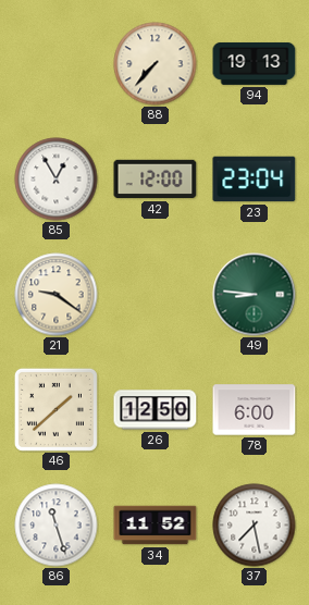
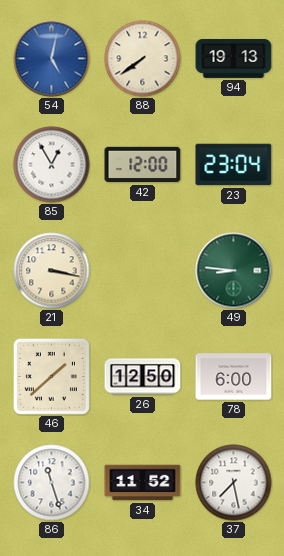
54: none -> 5:02 (52, 59)
88: 7:37 -> 7:39 (143, 59)
21: 9:21 -> 3:17 (52, 271)
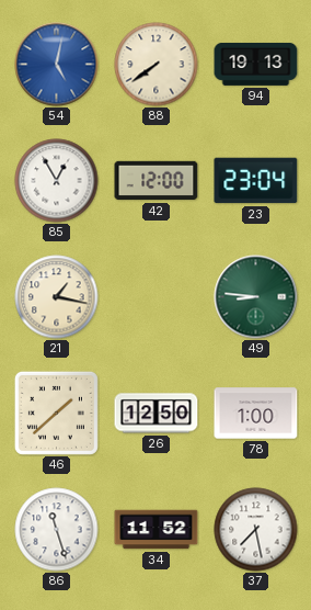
21: 3:17 -> 1:17 (57, 297)
78: 6:00 -> 1:00 (256, 414)
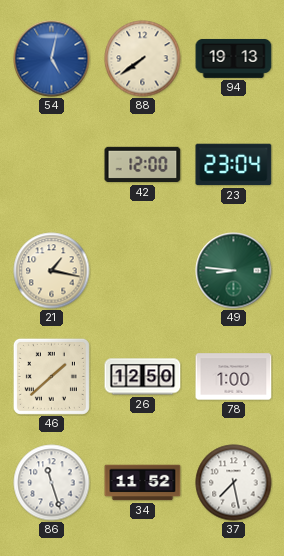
85: 12:55 -> none (57, 181)
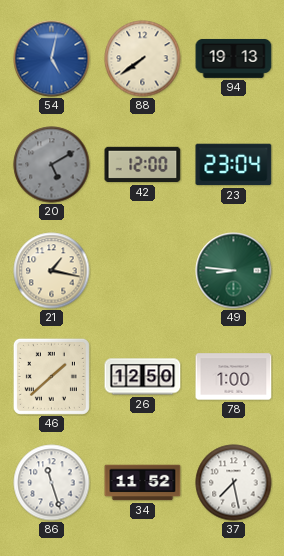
20: none -> 5:10 (52, 165)
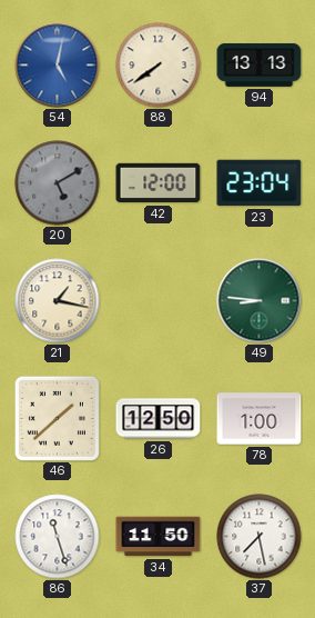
94: 19:13 -> 13:13 (260, 64)
34: 11:52 -> 11:50 (159, 537)
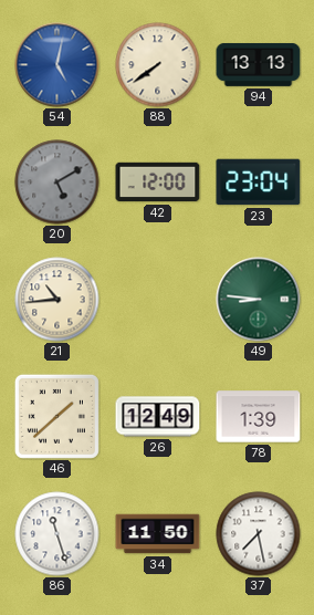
21: 1:17 -> 10:44 (57, 300)
26: 12:50 -> 12:49 (158, 417)
78: 1:00 -> 1:39 (259, 417)
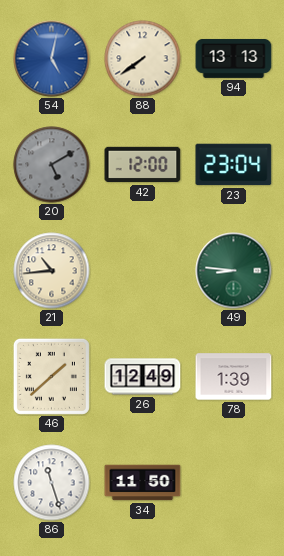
37: 7:28 -> none (259, 534)
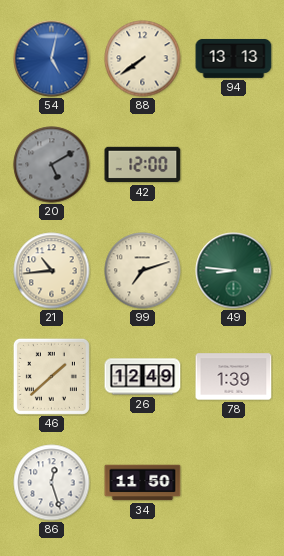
23: 23:04 -> none (234, 165)
99: none -> 7:12 (143, 271)
86: 11:27 -> 12:27 (52, 483)
